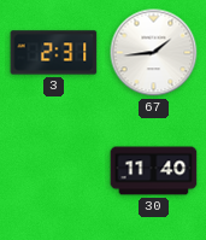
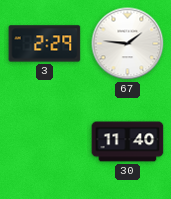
3: 2:31 -> 2:29 (45, 44)
67: 1:44 -> 1:46 (128, 44)
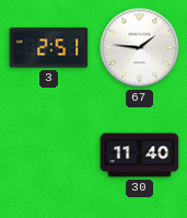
3: 2:29 -> 2:51 (49, 48)
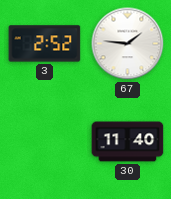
3: 2:51 -> 2:52 (45, 44)
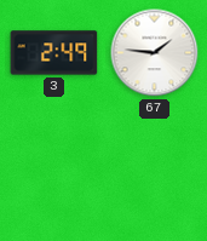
3: 2:52 -> 2:49 (54, 53)
30: 11:40 -> none (128, 142)
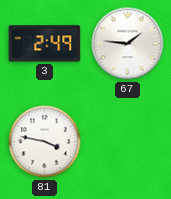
81: none -> 3:47 (45, 142)
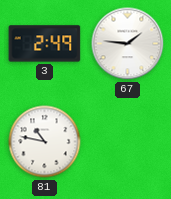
81: 3:47 -> 10:47 (45, 142)
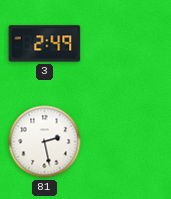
67: 1:46 -> none (128, 44)
81: 10:47 -> 2:28 (45, 142)
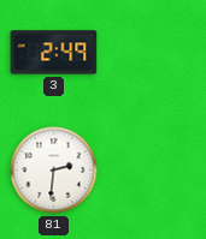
81: 2:28 -> 2:31 (54, 171)
